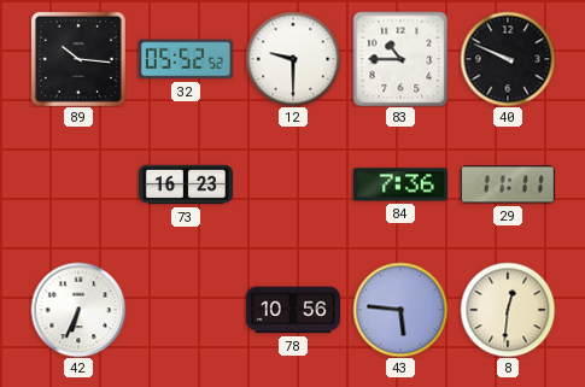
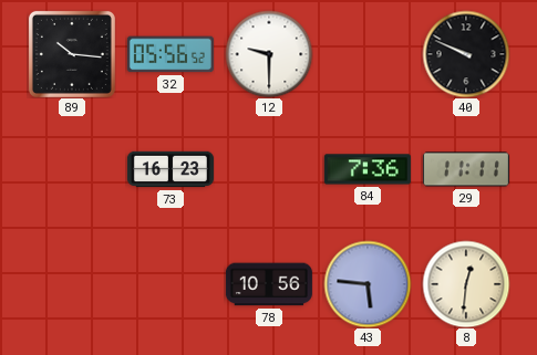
32: 05:52 -> 05:56 (171, 54)
83: 10:45 -> none (400, 59)
42: 6:34 -> none (78, 310)
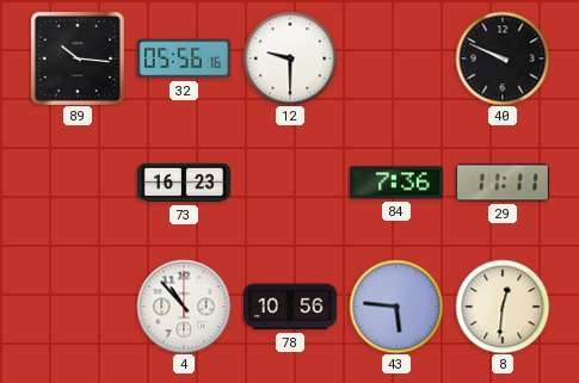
32: 05:56:52 -> 05:56:16 (184, 58)
4: none -> 10:53 (184, 307)
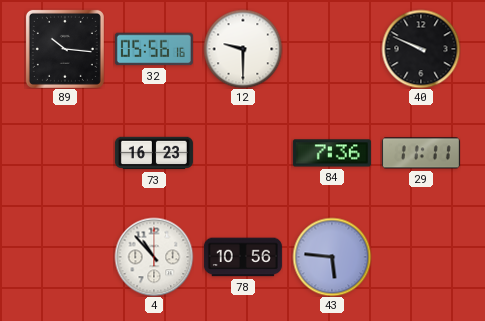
8: 12:31 -> none (503, 307)
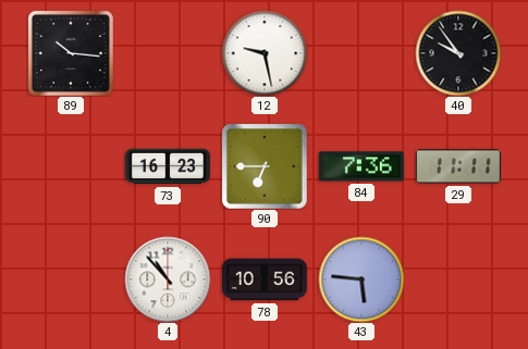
32: 05:56 -> none (154, 49)
12: 9:30 -> 9:28 (265, 53)
40: 9:49 -> 9:54 (458, 53)
90: none -> 6:45 (265, 166)
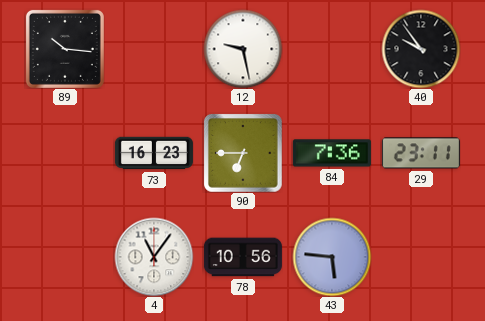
29: 11:11 -> 23:11 (421, 153)
4: 10:53 -> 11:06 (154, 257)
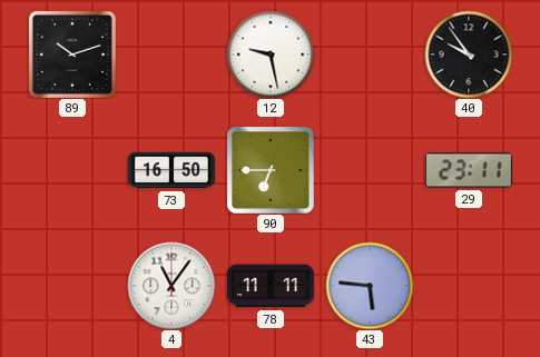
89: 10:16 -> 10:12 (72, 54)
73: 16:23 -> 16:50 (171, 170)
84: 7:36 -> none (332, 153)
78: 10:56 -> 11:11 (271, 286)
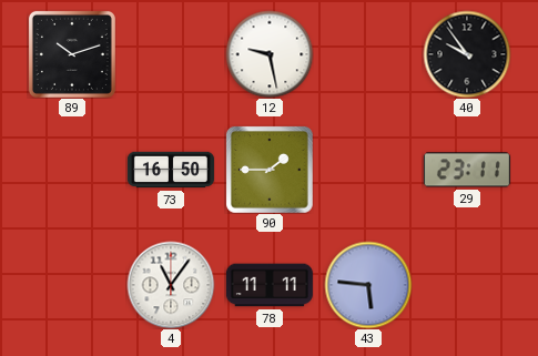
90: 6:45 -> 1:45 (270, 170)
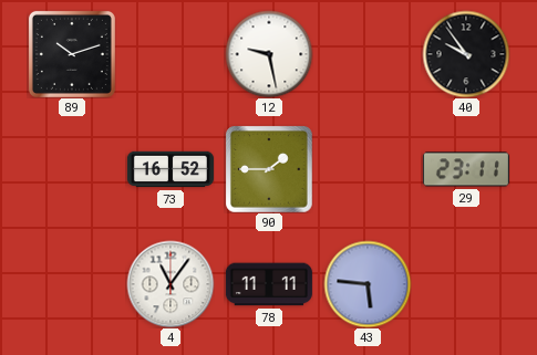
73: 16:50 -> 16:52 (171, 169)
